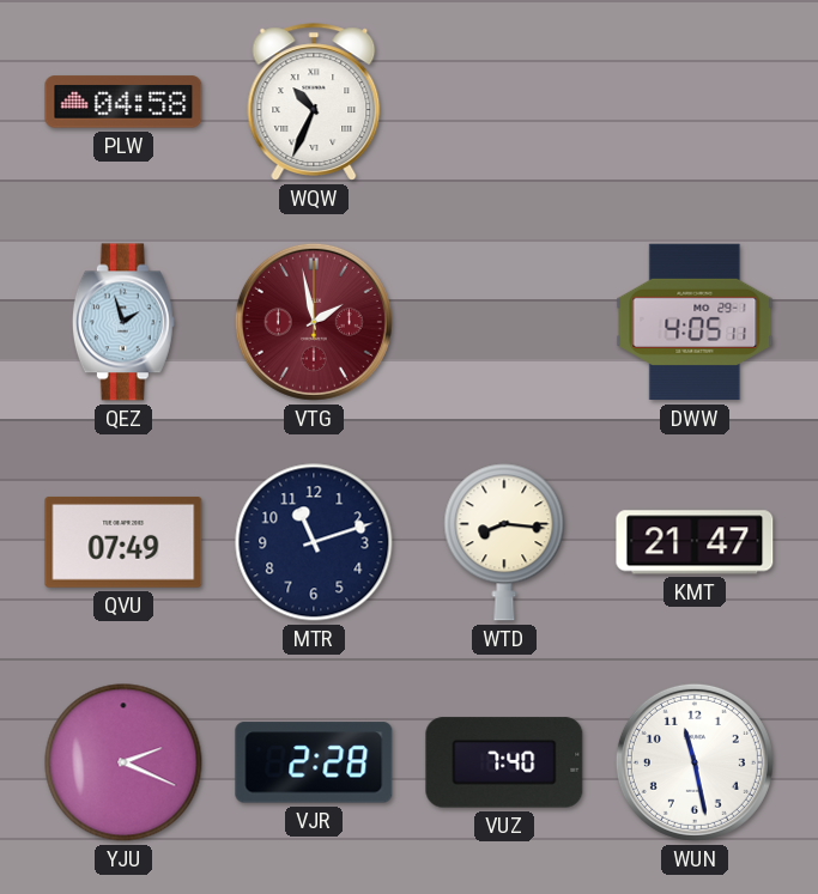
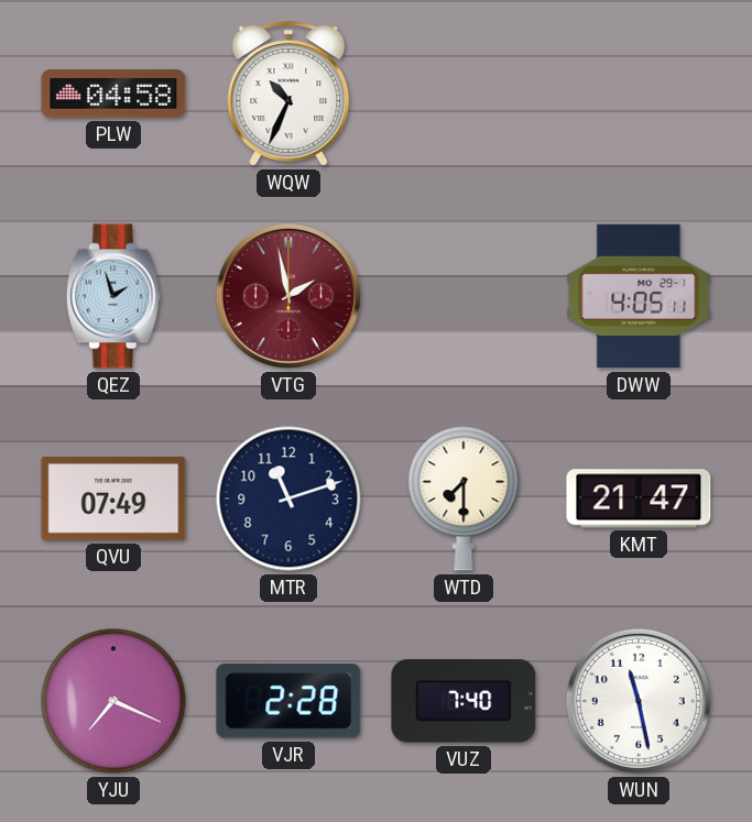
WTD: 8:16 -> 7:30 (464, 498)
YJU: 2:19 -> 7:19 (113, 701)
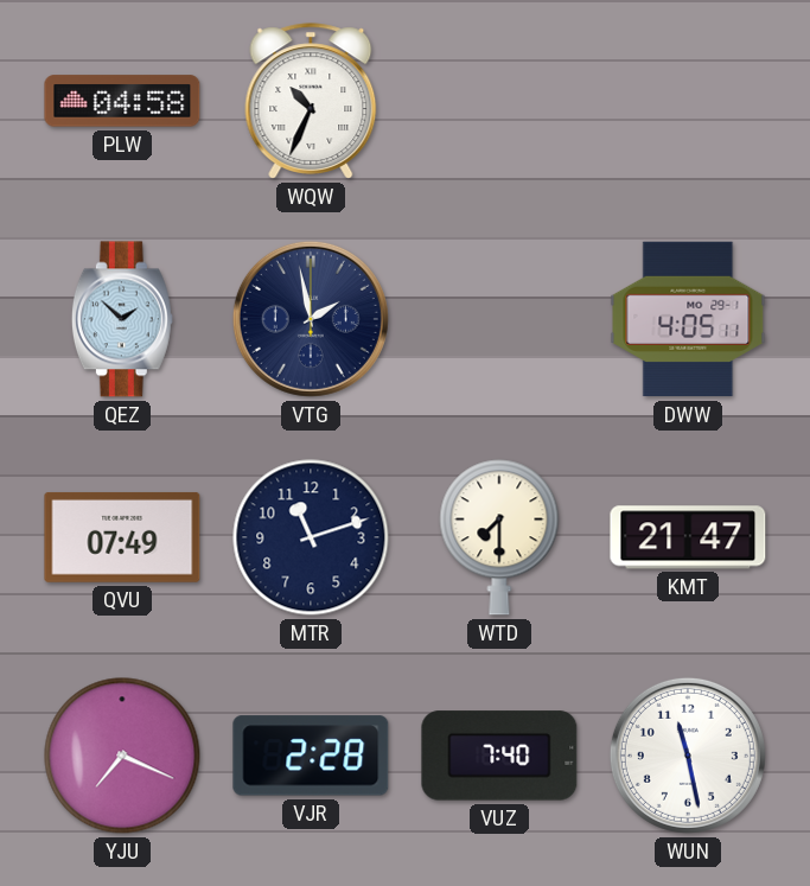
QEZ: 1:57 -> 1:52 (122, 319)
VTG dial: burgundy -> navy (311, 319)
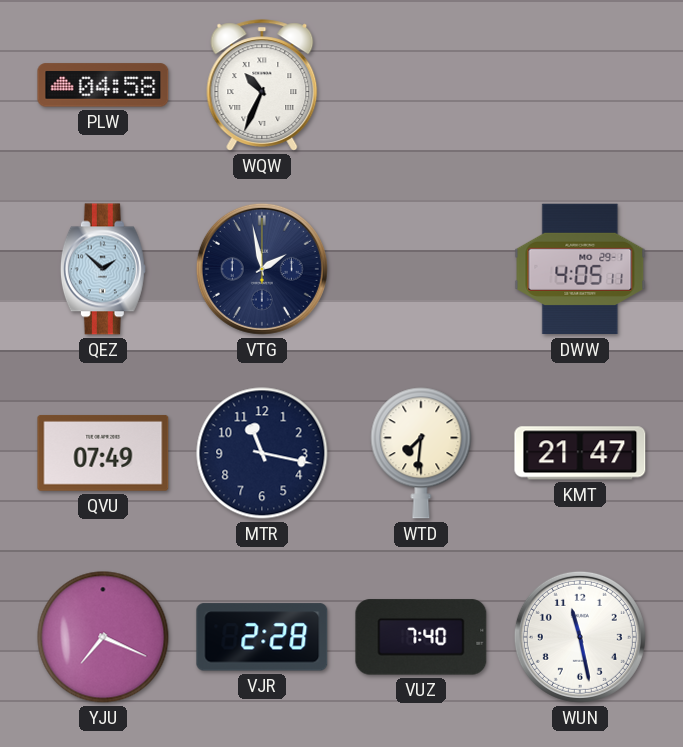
MTR: 11:12 -> 11:17 (262, 453)
WTD: 7:30 -> 7:31 (421, 453)
